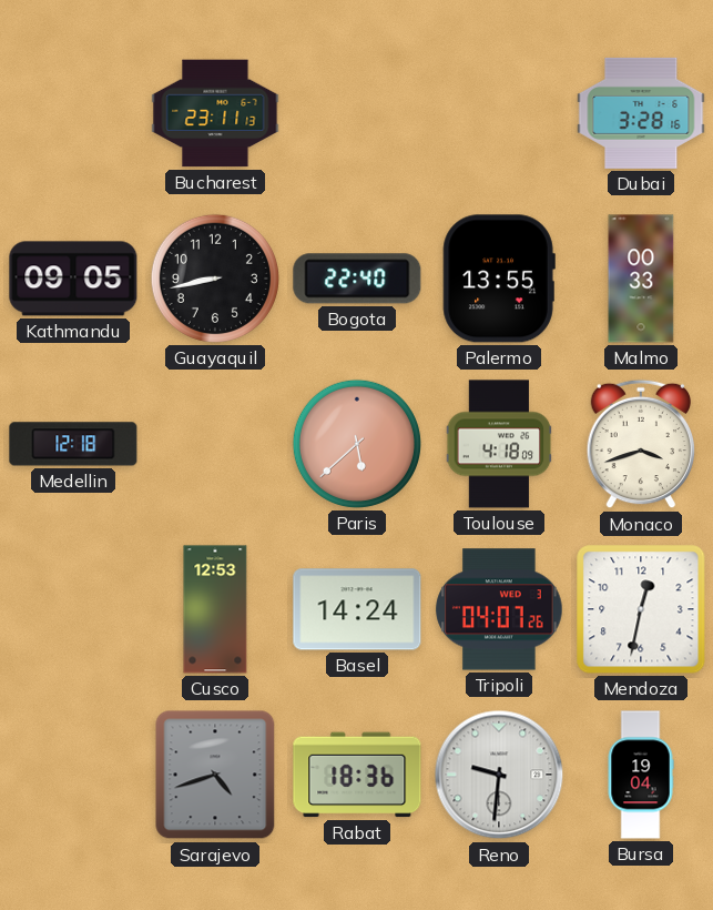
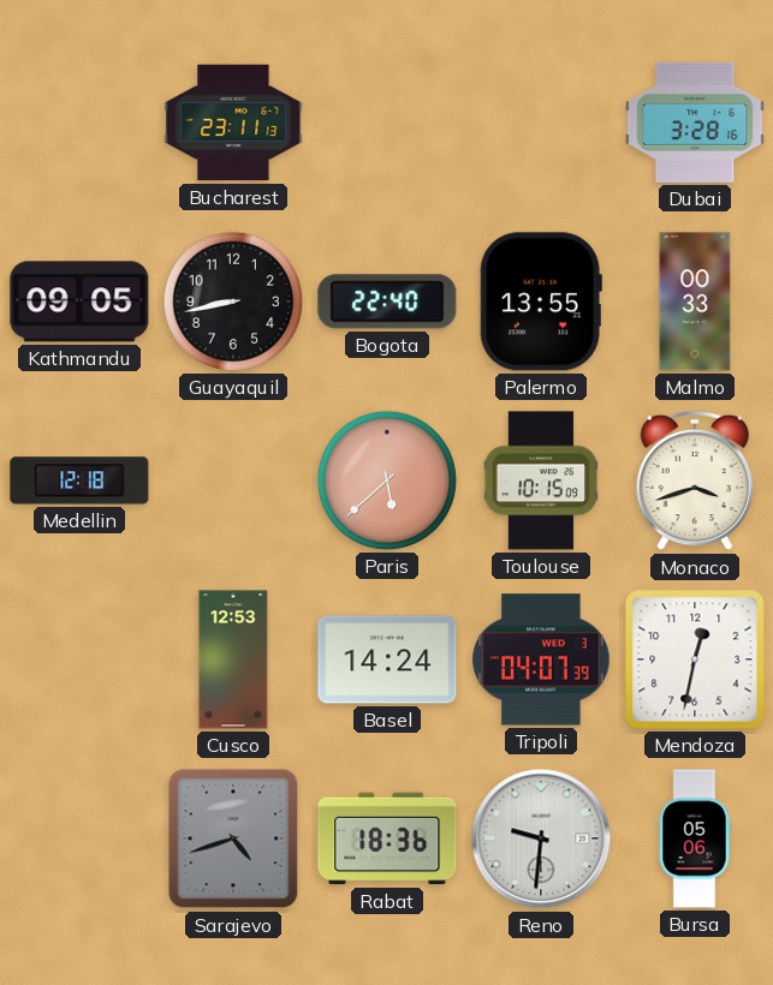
Toulouse: 4:18 -> 10:15 (541, 480)
Tripoli: 04:07:26 -> 04:07:39 (541, 659)
Bursa: 19:04 -> 05:06 (695, 838)
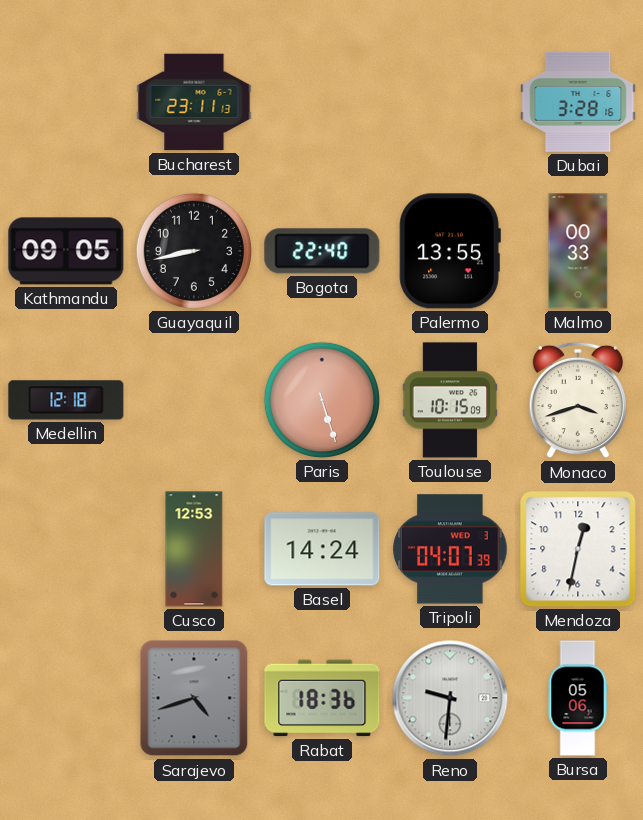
Paris: 5:38 -> 5:27 (322, 400)
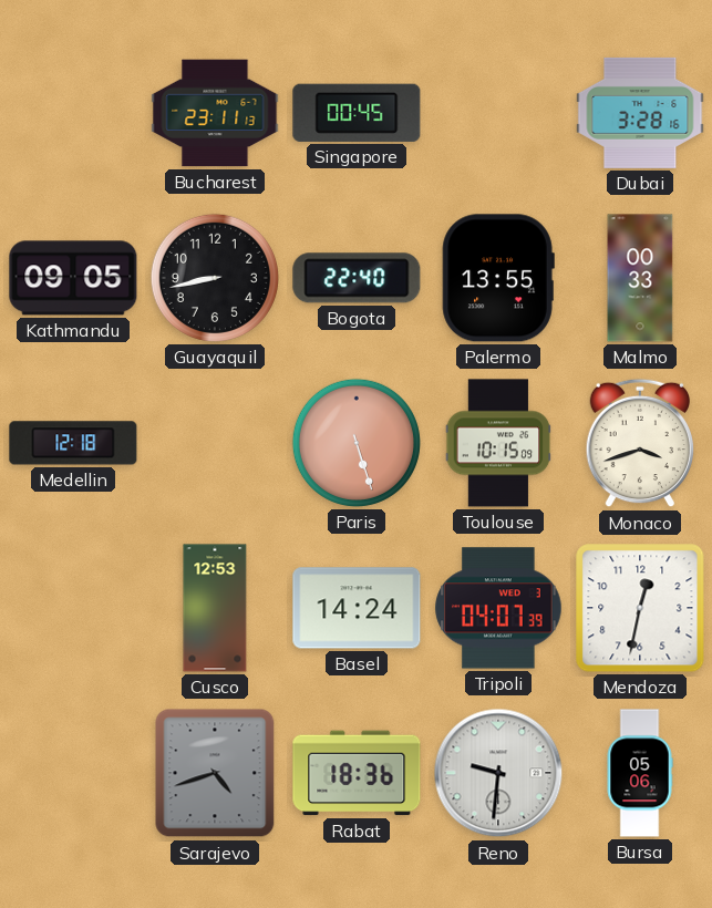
Singapore: none -> 00:45 (357, 113)
